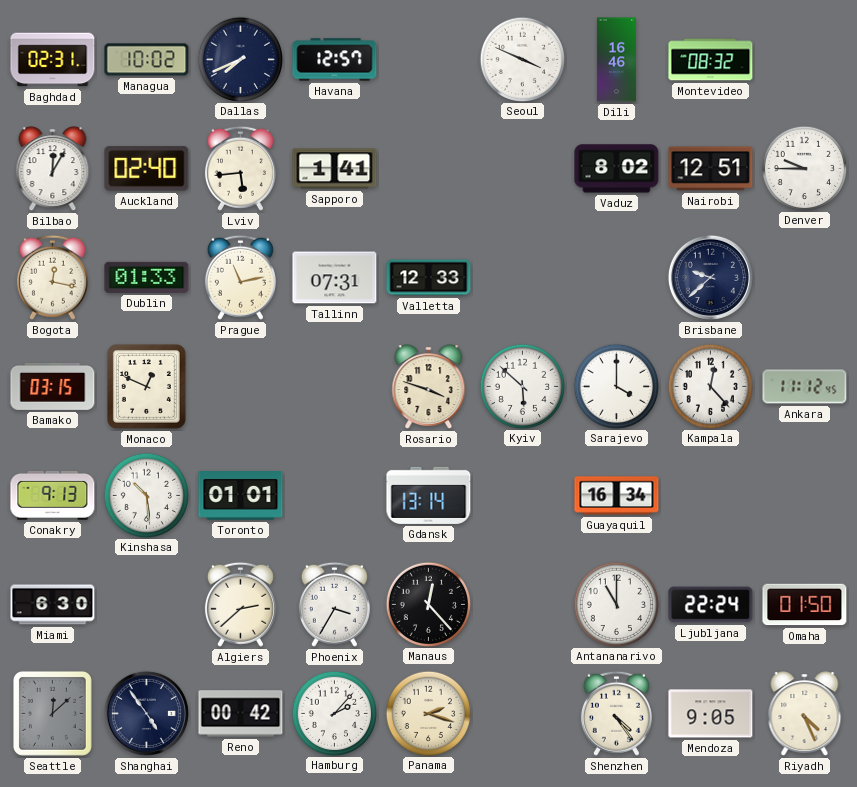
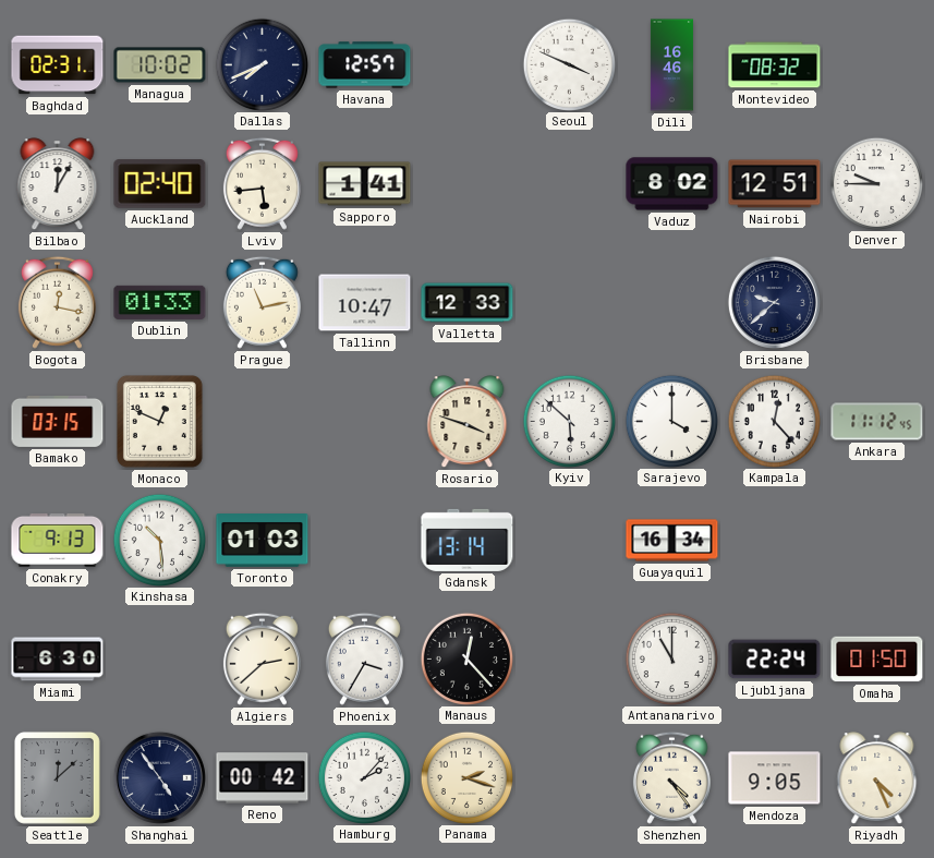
Tallinn: 07:31 -> 10:47 (365, 303)
Toronto: 01:01 -> 01:03 (263, 541)
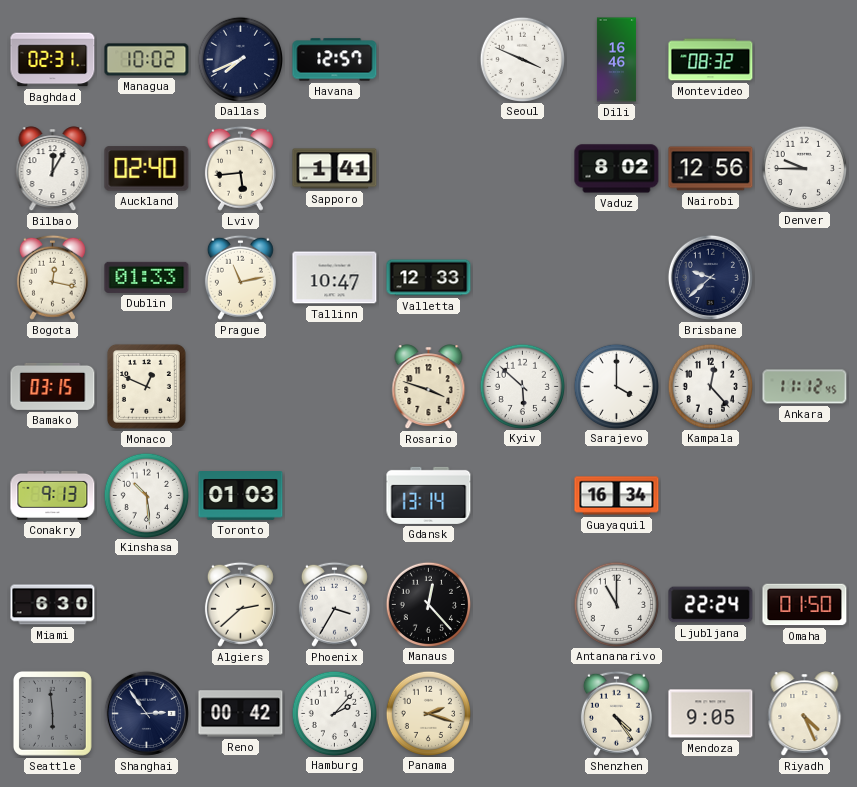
Nairobi: 12:51 -> 12:56 (711, 169)
Seattle: 12:08 -> 5:59 (52, 713)
Shanghai: 4:54 -> 2:54 (146, 713)
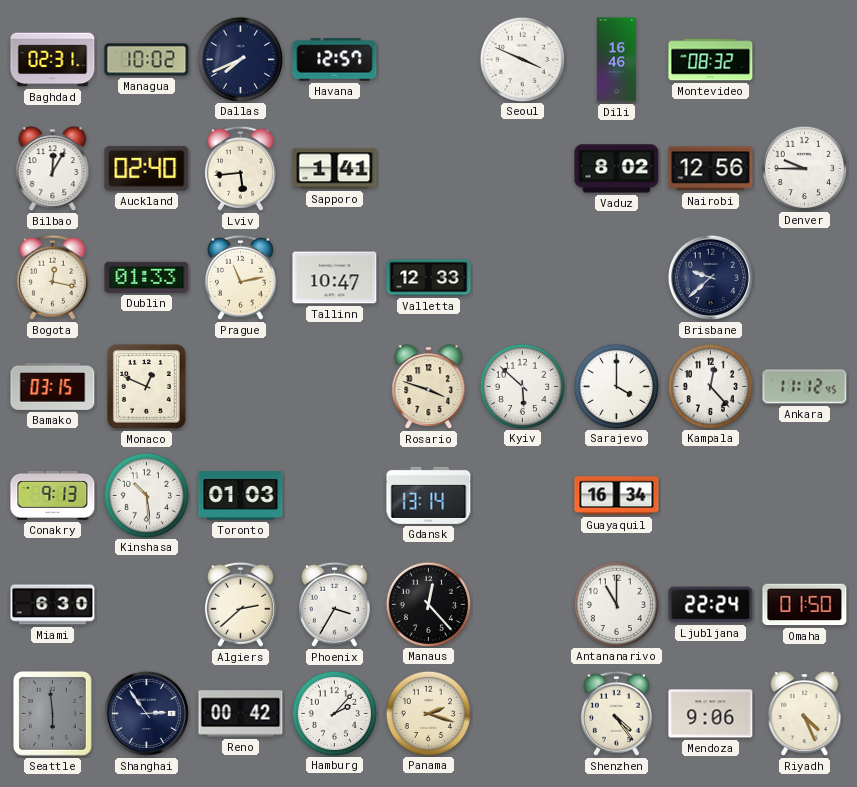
Mendoza: 9:05 -> 9:06 (711, 714)
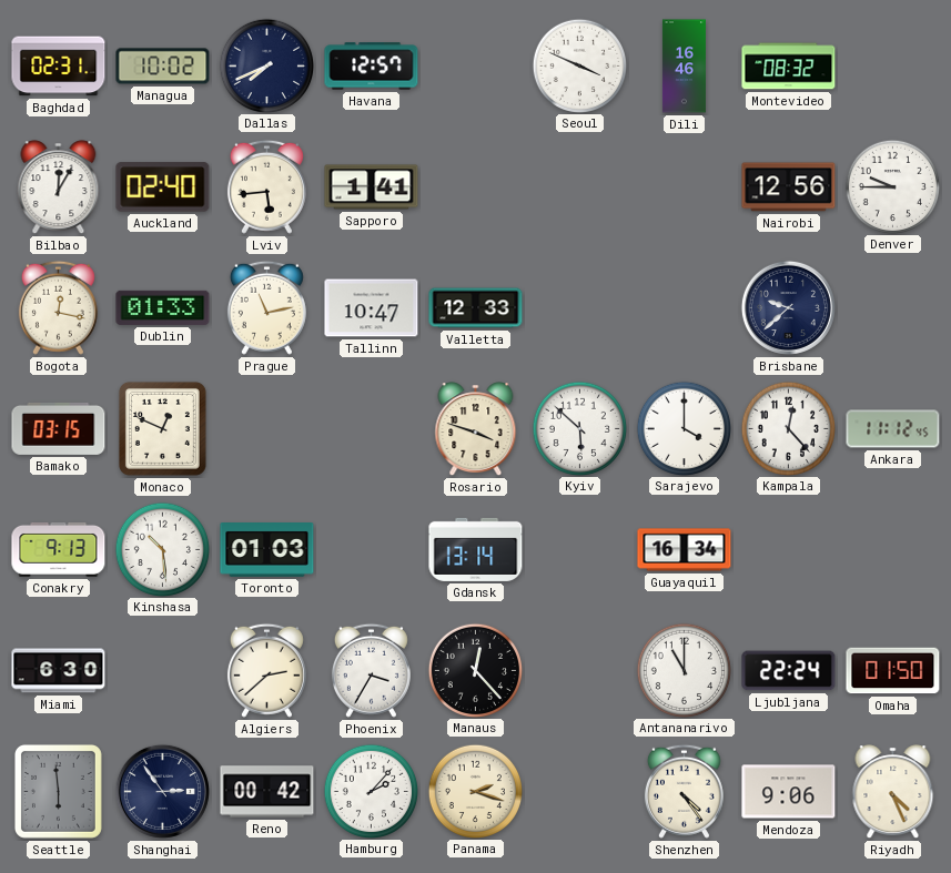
Vaduz: 8:02 -> none (617, 169)
